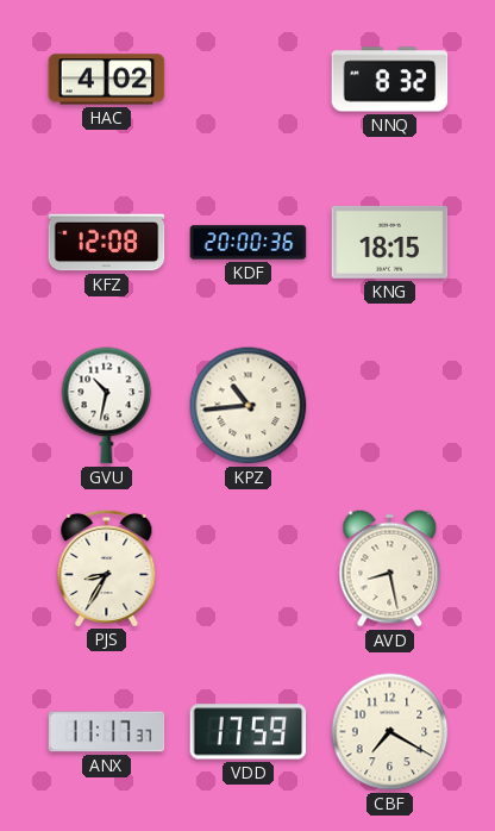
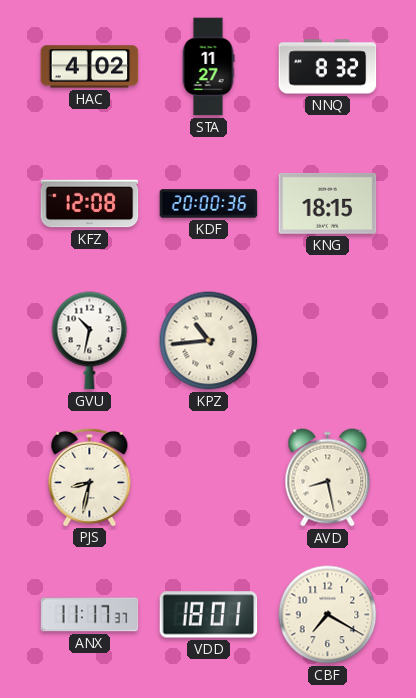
STA: none -> 11:27 (208, 67)
PJS: 8:35 -> 8:32 (90, 477)
VDD: 17:59 -> 18:01 (209, 615)
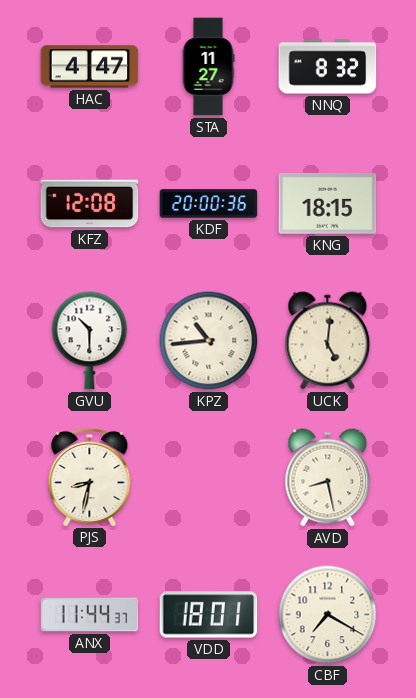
HAC: 4:02 -> 4:47 (90, 67)
GVU: 10:32 -> 10:30 (90, 341)
UCK: none -> 5:01 (328, 341)
ANX: 11:17 -> 11:44 (90, 615)
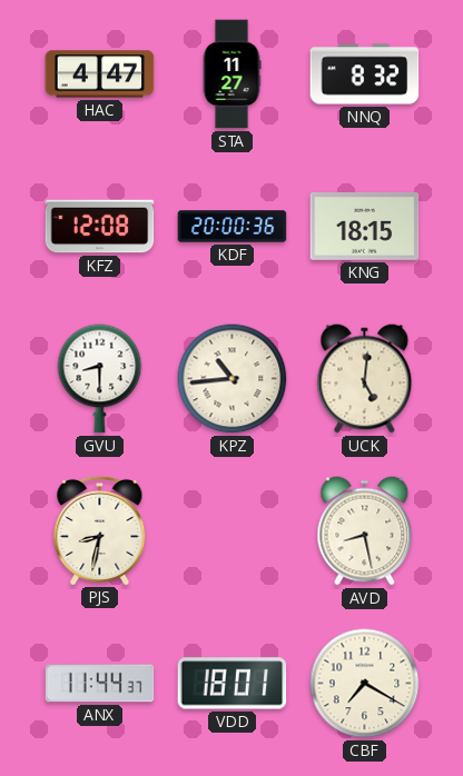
GVU: 10:30 -> 8:30 (100, 379)
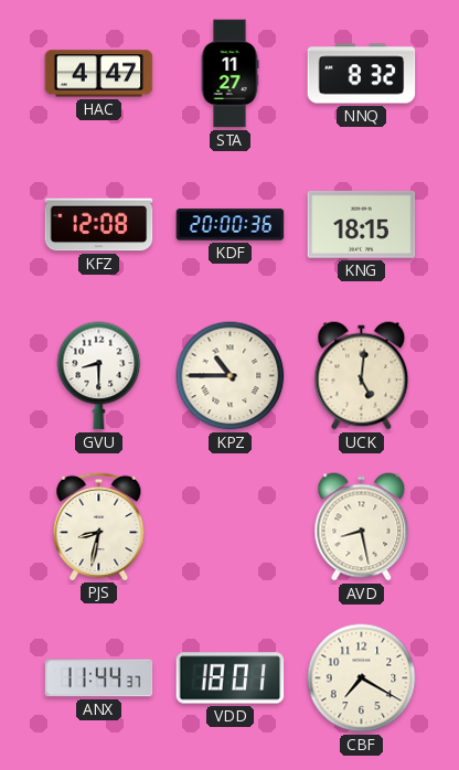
KPZ: 10:44 -> 10:45 (231, 376)
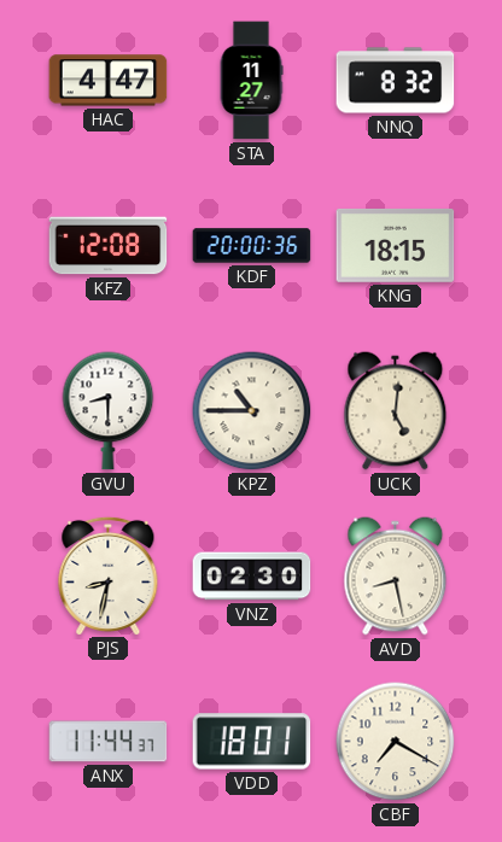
VNZ: none -> 02:30 (252, 577)
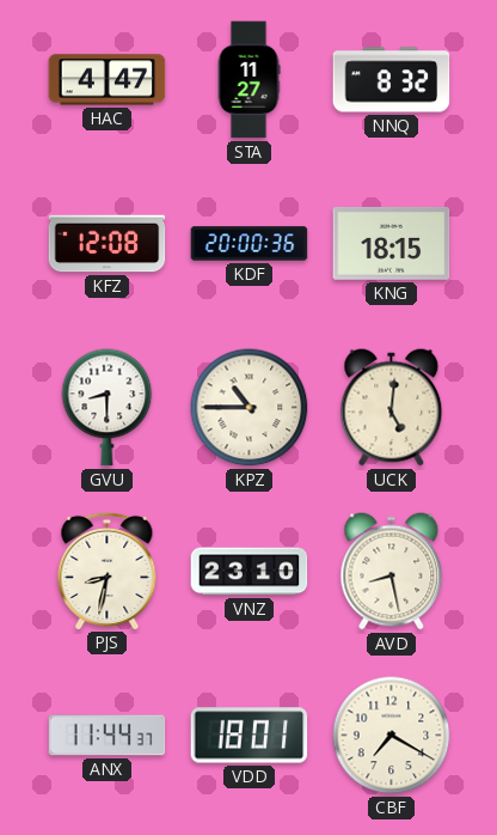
VNZ: 02:30 -> 23:10 (250, 572)
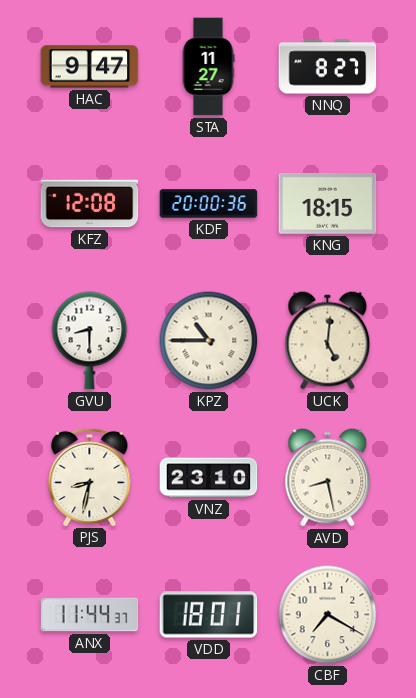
HAC: 4:47 -> 9:47 (90, 67)
NNQ: 8:32 -> 8:27 (328, 67)
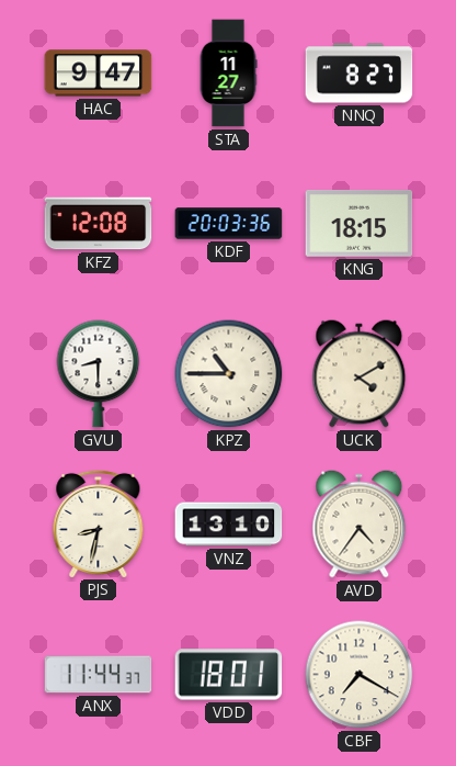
KDF: 20:00 -> 20:03 (229, 224)
UCK: 5:01 -> 4:10 (360, 374)
VNZ: 23:10 -> 13:10 (229, 525)
AVD: 8:28 -> 4:36 (360, 525)
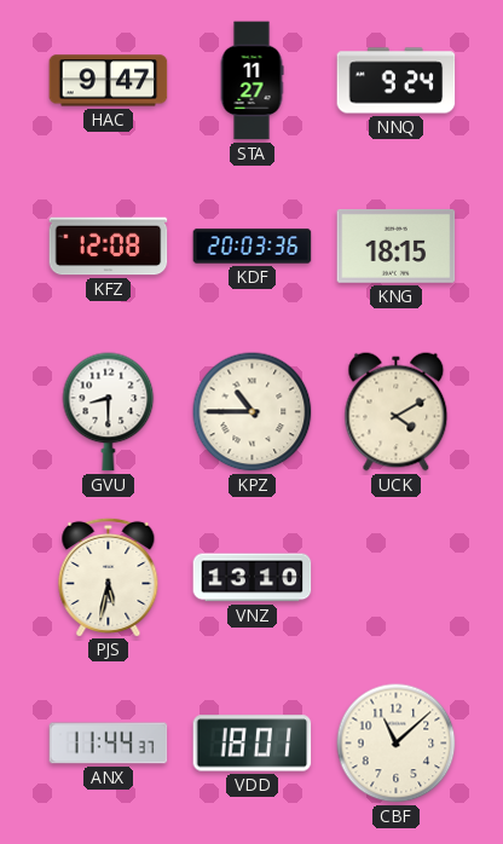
NNQ: 8:27 -> 9:24 (397, 81)
PJS: 8:32 -> 5:32 (109, 577)
AVD: 4:36 -> none (360, 525)
CBF: 7:20 -> 11:08 (397, 744)
